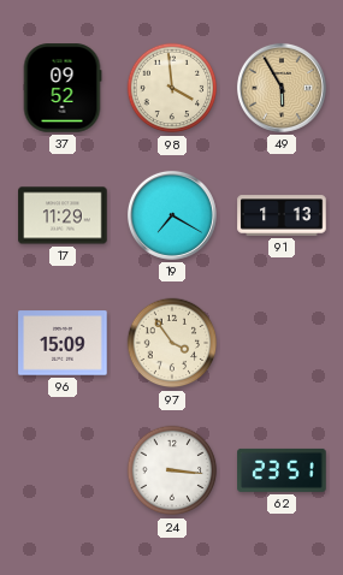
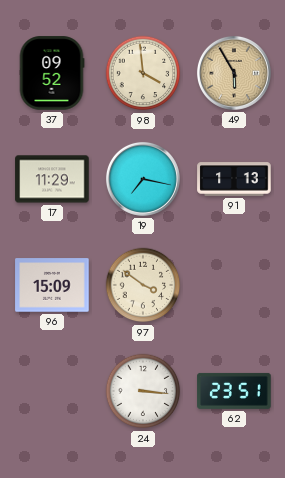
19: 7:20 -> 7:17 (143, 179)
97: 3:54 -> 3:51 (143, 285)
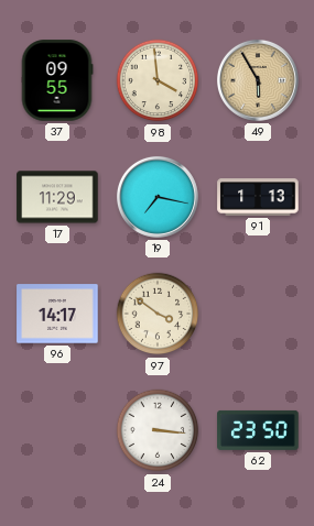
37: 09:52 -> 09:55 (57, 80)
96: 15:09 -> 14:17 (57, 314)
62: 23:51 -> 23:50 (258, 430)
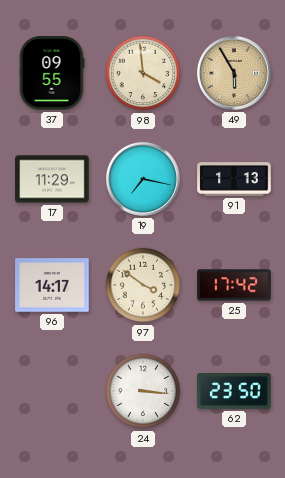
25: none -> 17:42 (234, 285)
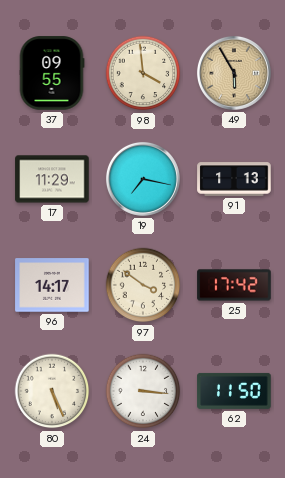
80: none -> 5:26 (52, 391)
62: 23:50 -> 11:50 (234, 391)
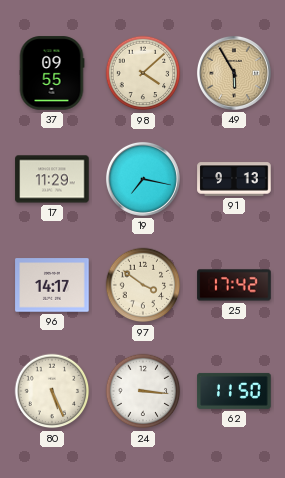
98: 3:59 -> 4:08 (143, 73)
91: 1:13 -> 9:13 (234, 179)
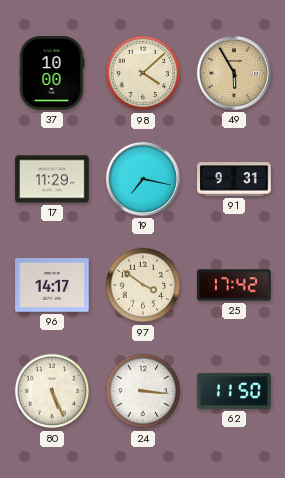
37: 09:55 -> 10:00 (52, 73)
91: 9:13 -> 9:31 (234, 179)
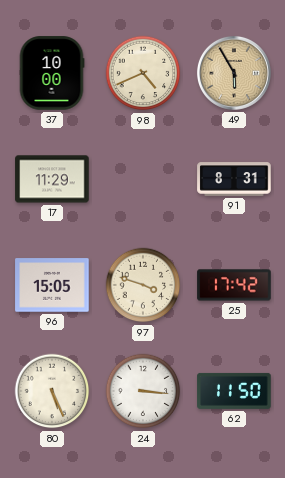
98: 4:08 -> 4:41 (143, 73)
19: 7:17 -> none (143, 179)
91: 9:31 -> 8:31 (234, 179)
96: 14:17 -> 15:05 (52, 285)
97: 3:51 -> 3:48 (143, 285)
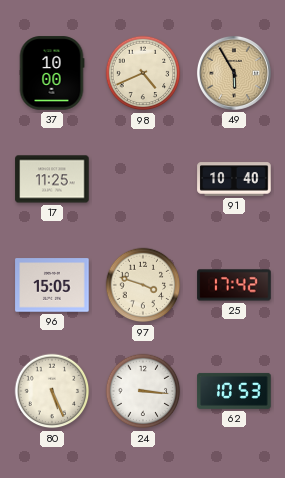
17: 11:29 -> 11:25 (52, 179)
91: 8:31 -> 10:40 (234, 179)
62: 11:50 -> 10:53 (234, 391)
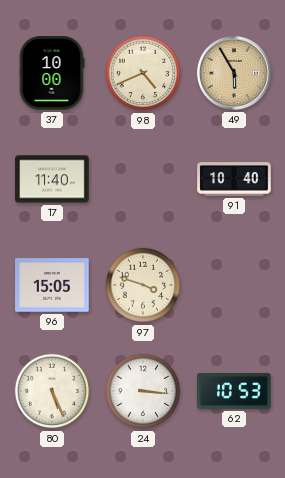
17: 11:25 -> 11:40 (52, 179)
25: 17:42 -> none (234, 285)
